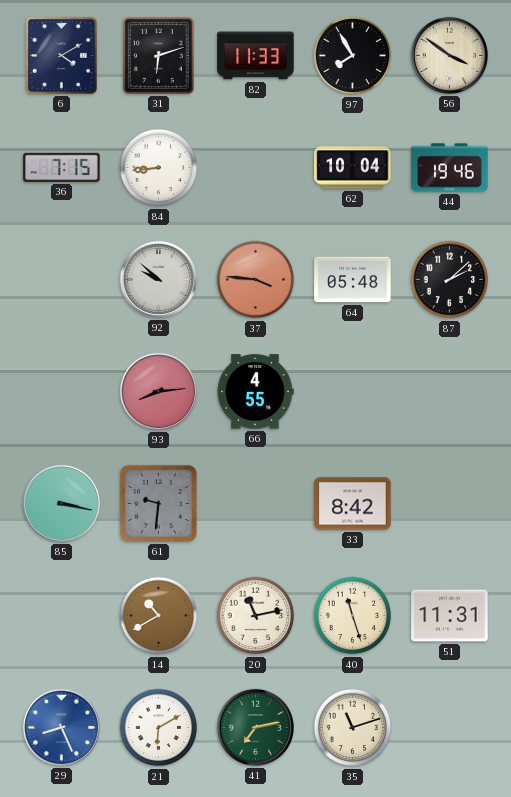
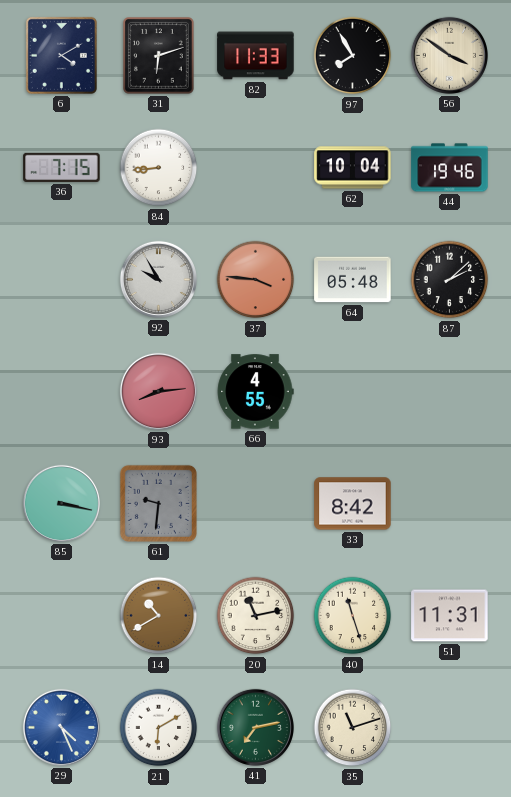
92: 9:52 -> 9:55 (158, 279)
29: 8:26 -> 4:26 (61, 727)
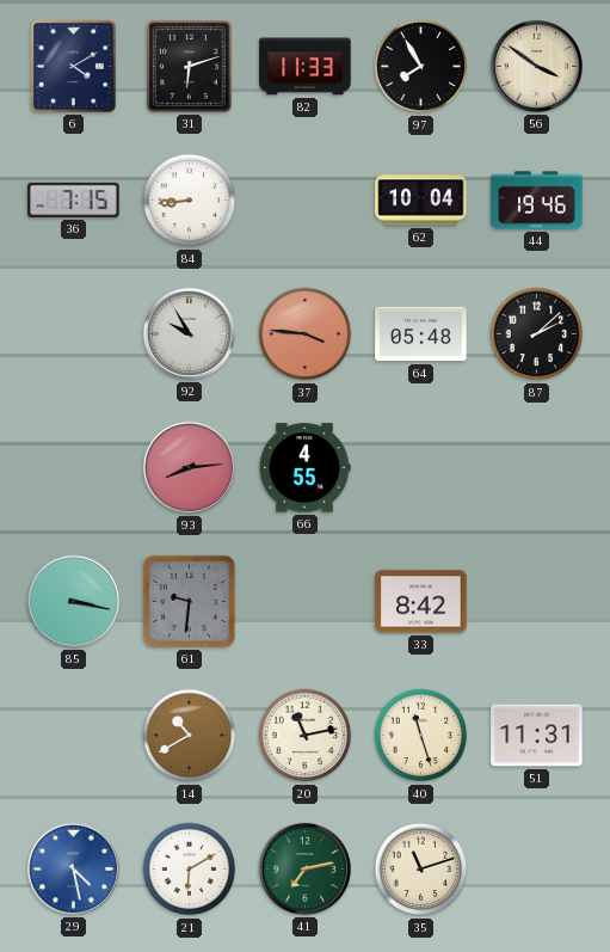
29: 4:26 -> 4:28 (73, 868)
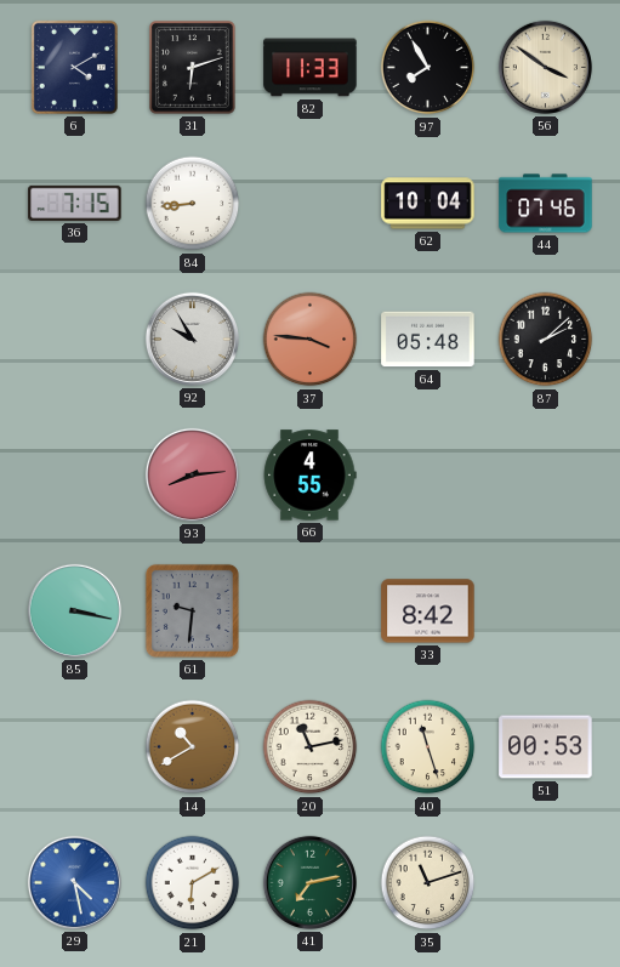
44: 19:46 -> 07:46 (546, 204)
51: 11:31 -> 00:53 (546, 747)
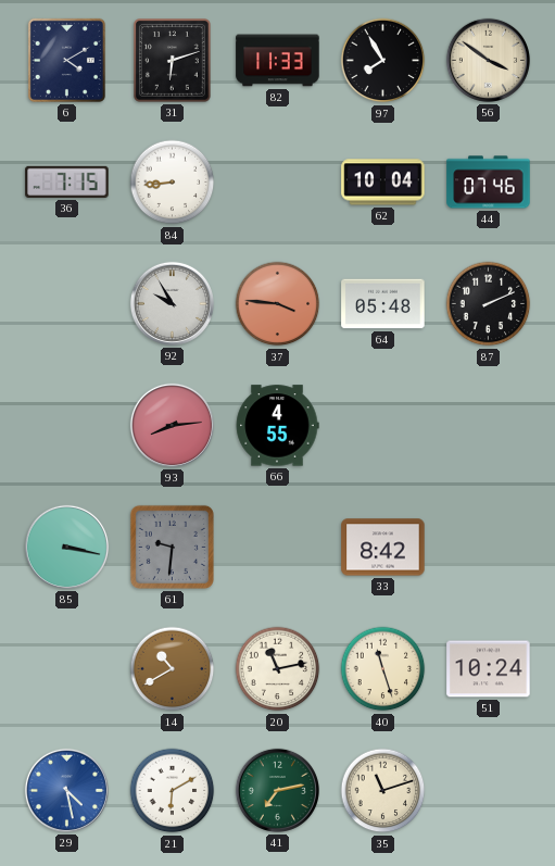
87: 2:08 -> 2:11 (489, 304)
51: 00:53 -> 10:24 (489, 669)
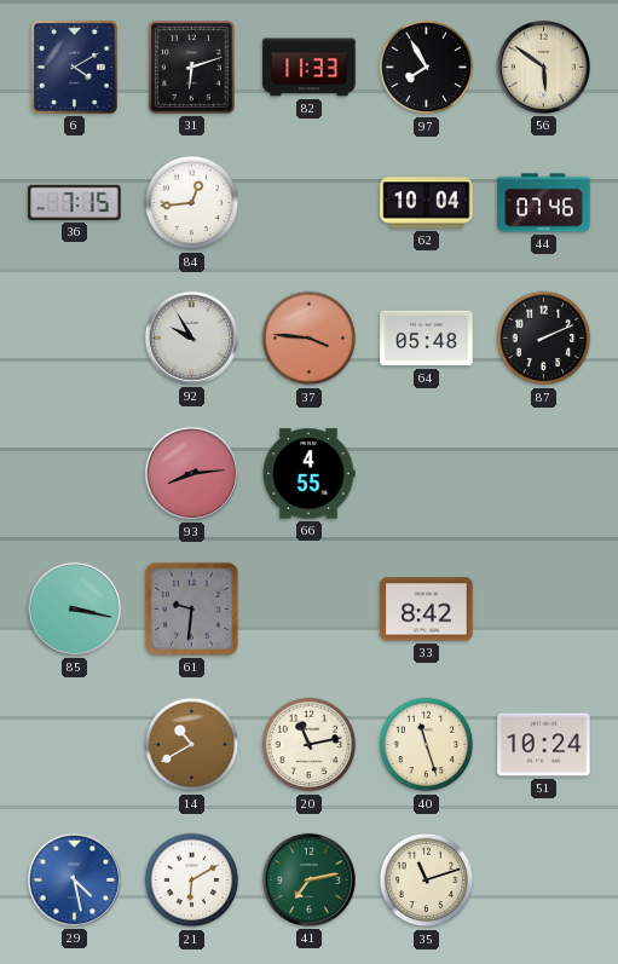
56: 3:51 -> 5:51 (543, 67)
84: 8:44 -> 12:44 (192, 203)
